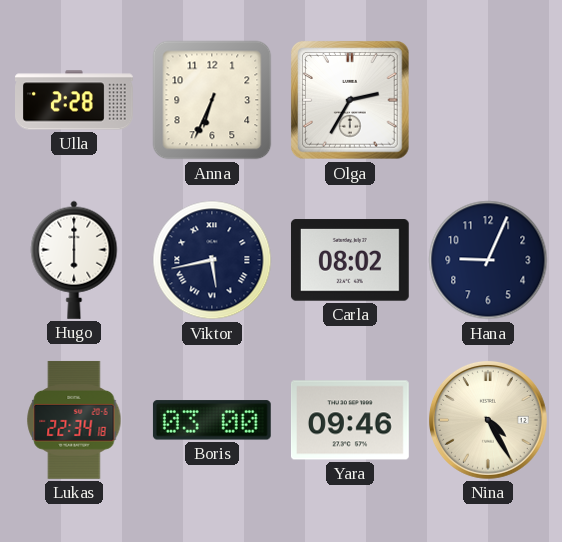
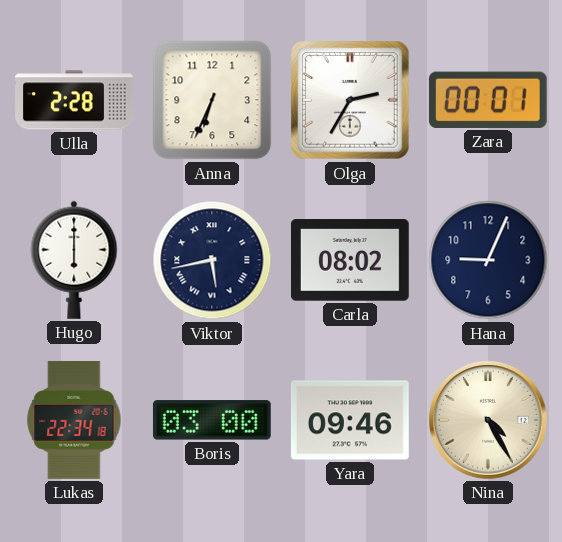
Zara: none -> 00:01 (488, 100)
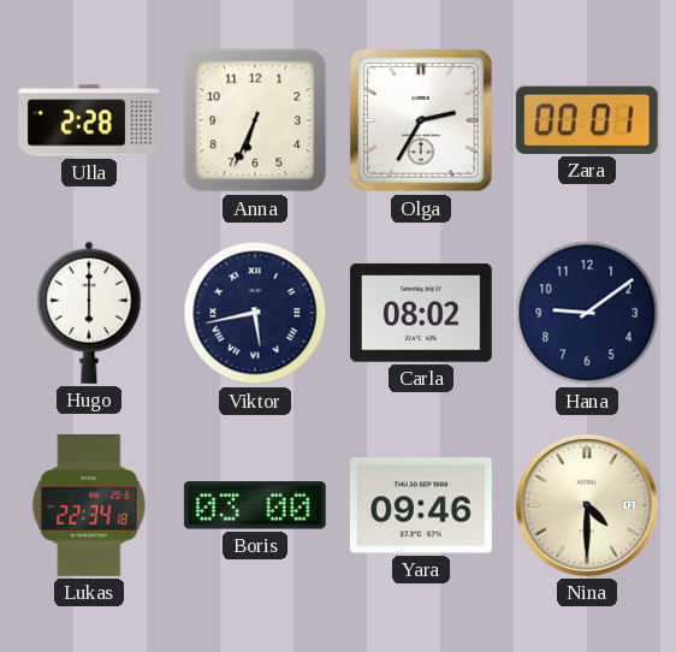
Hana: 9:04 -> 9:09 (587, 313)
Nina: 4:25 -> 4:30 (587, 505)
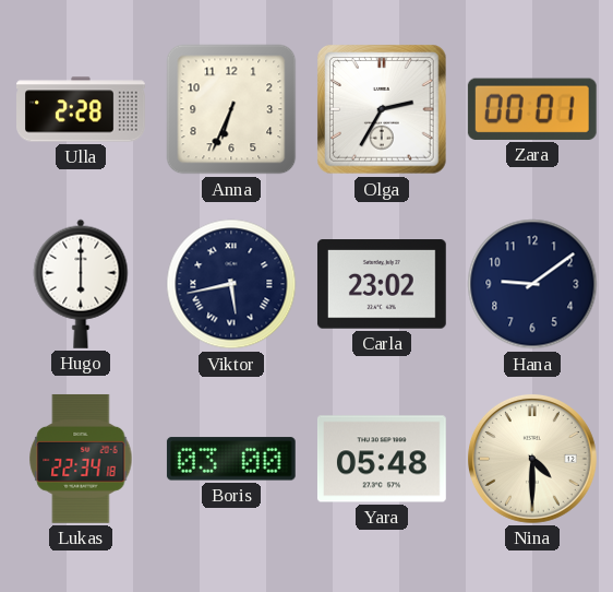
Carla: 08:02 -> 23:02 (382, 284)
Yara: 09:46 -> 05:48 (382, 459)
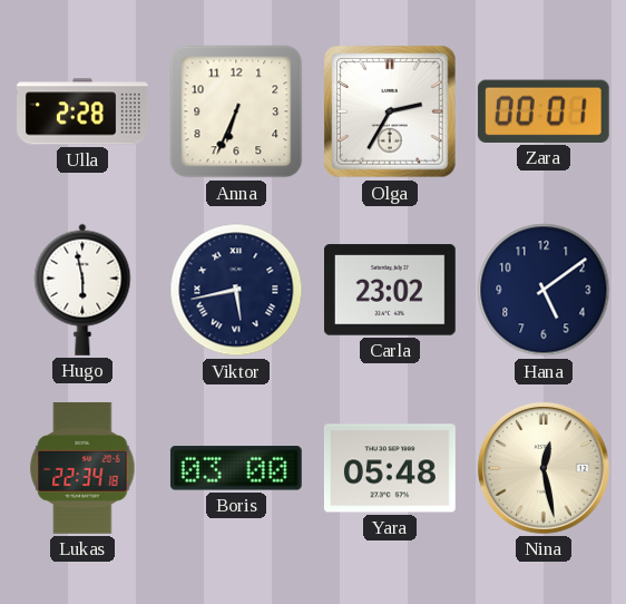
Hugo: 6:00 -> 5:58 (82, 290)
Hana: 9:09 -> 5:09 (544, 290)
Nina: 4:30 -> 12:28 (544, 468)
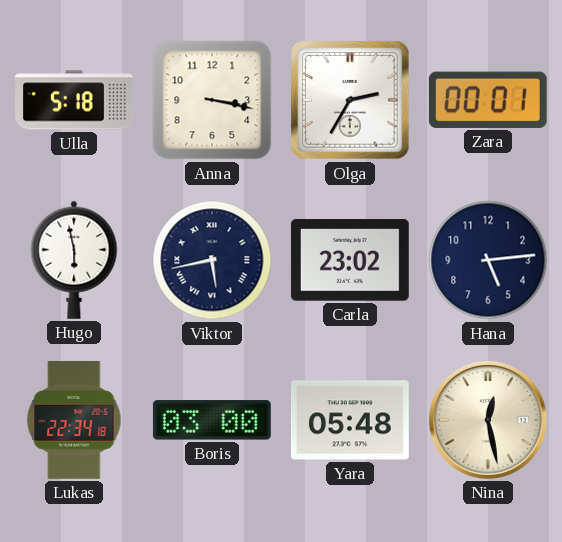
Ulla: 2:28 -> 5:18 (75, 100)
Anna: 6:34 -> 3:17 (212, 100)
Hana: 5:09 -> 5:14 (488, 260)
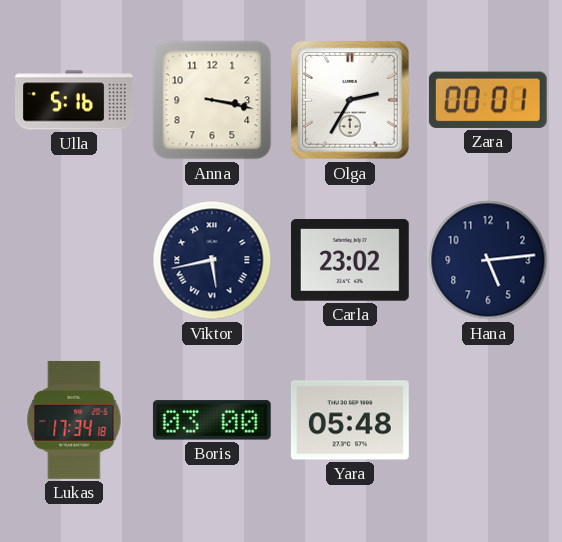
Ulla: 5:18 -> 5:16 (75, 100)
Hugo: 5:58 -> none (74, 260)
Lukas: 22:34 -> 17:34 (74, 420)
Nina: 12:28 -> none (488, 420)
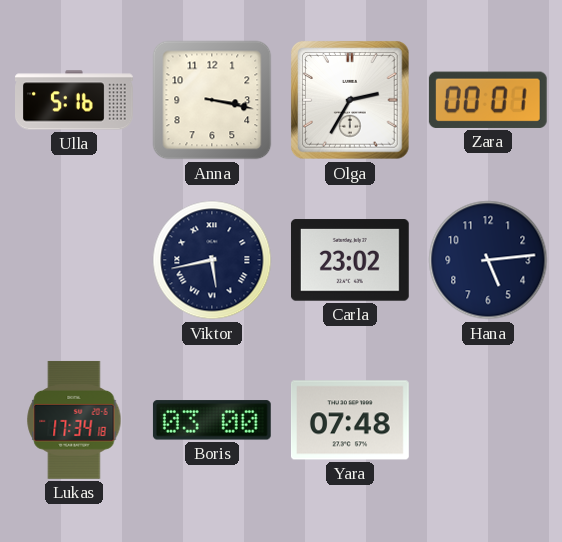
Yara: 05:48 -> 07:48 (350, 420)
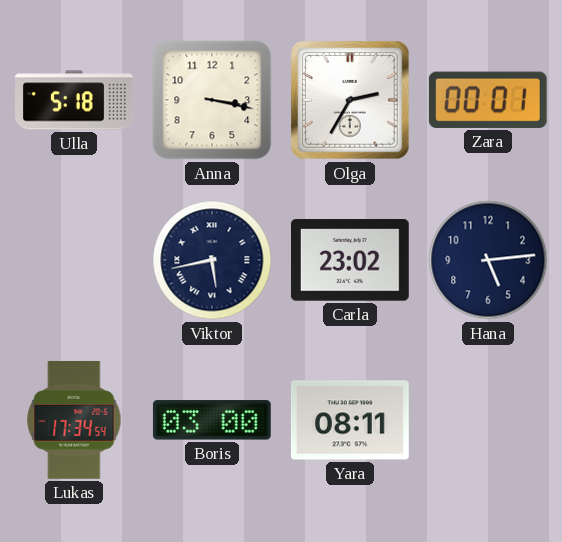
Ulla: 5:16 -> 5:18 (75, 100)
Lukas: 17:34:18 -> 17:34:54 (74, 420)
Yara: 07:48 -> 08:11 (350, 420)
